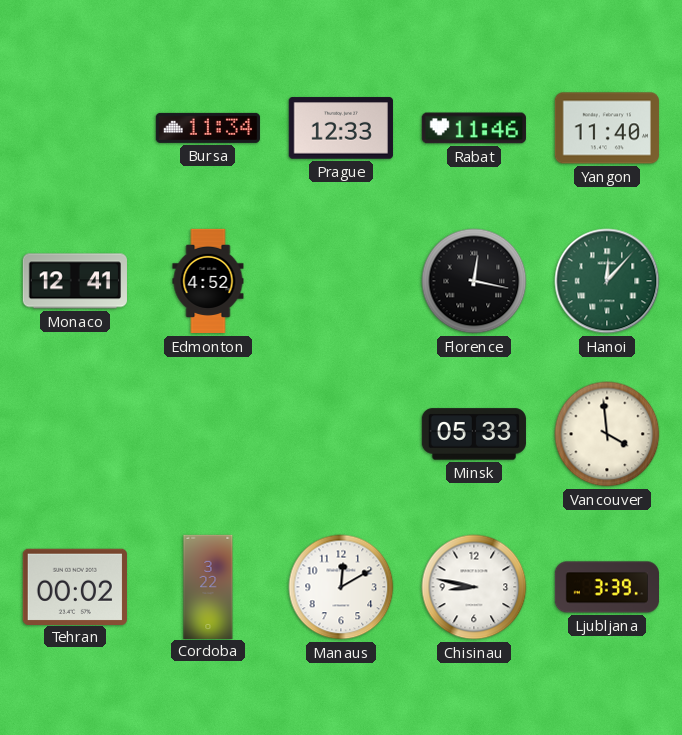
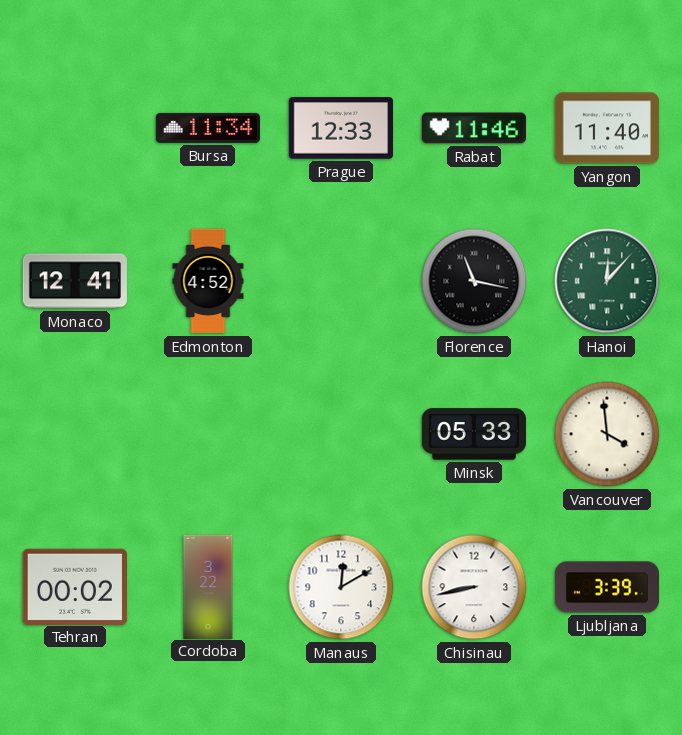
Florence: 12:17 -> 11:17 (474, 281)
Chisinau: 8:47 -> 8:43 (474, 587)
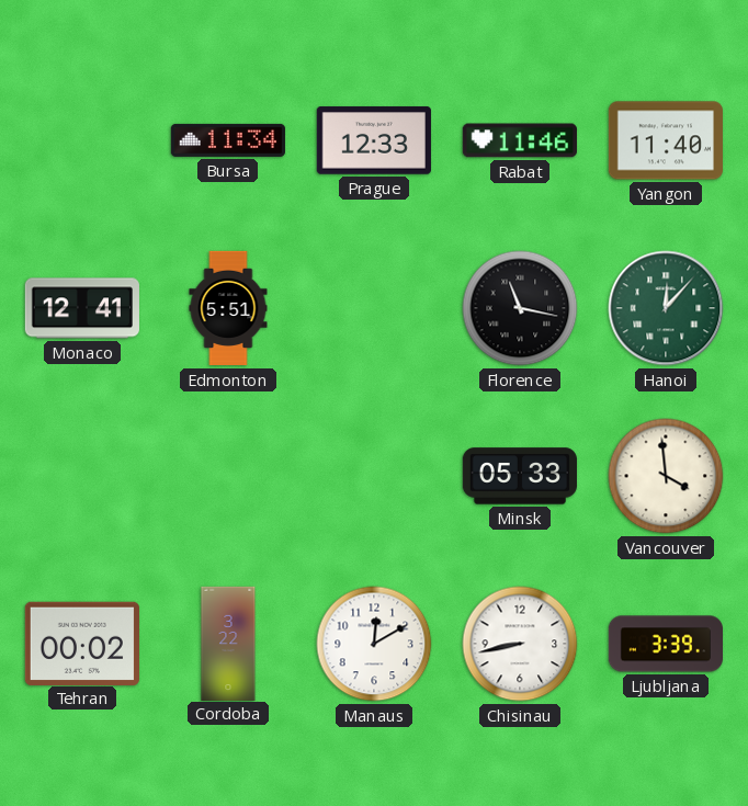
Edmonton: 4:52 -> 5:51 (228, 308)
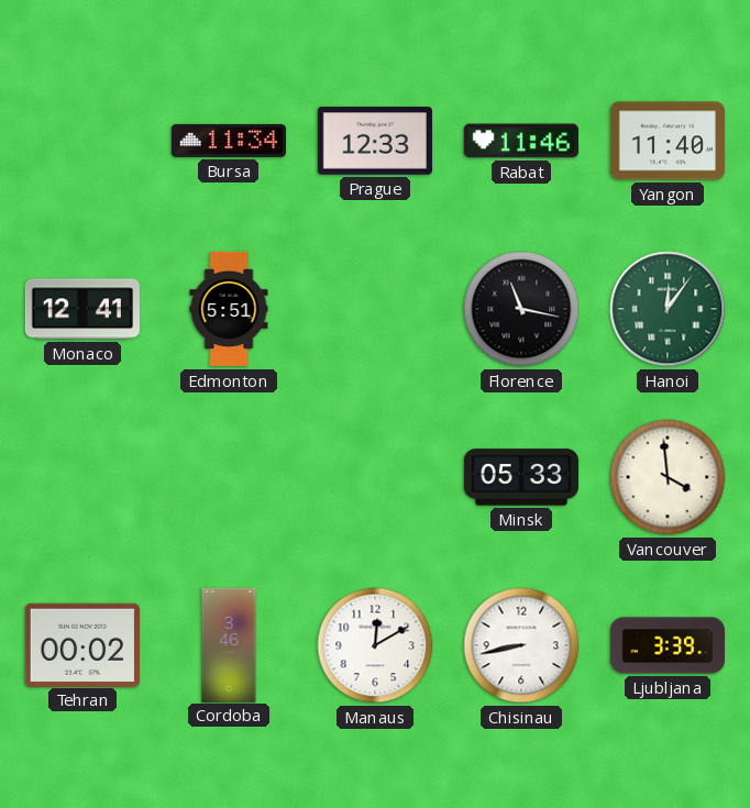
Hanoi: 12:07 -> 12:06 (668, 309)
Cordoba: 3:22 -> 3:46 (229, 644)
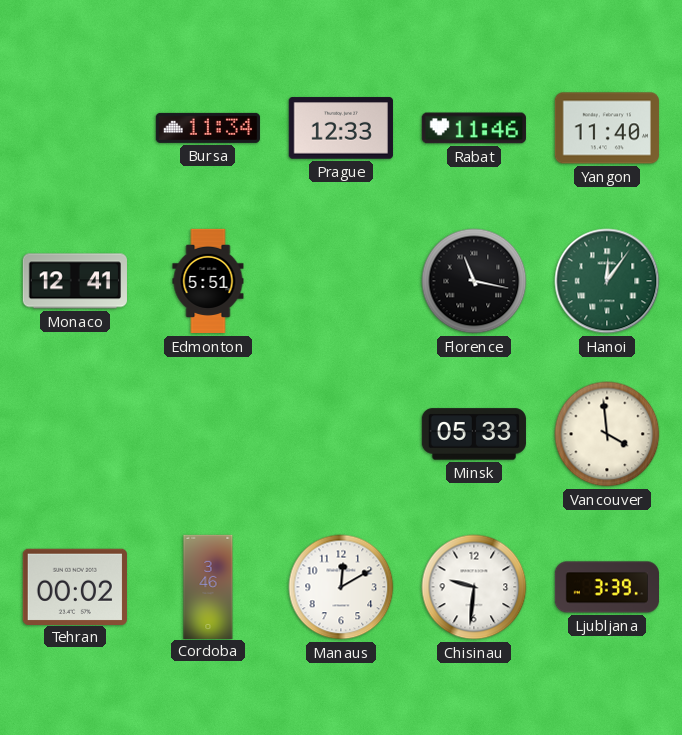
Chisinau: 8:43 -> 9:31 (474, 587)
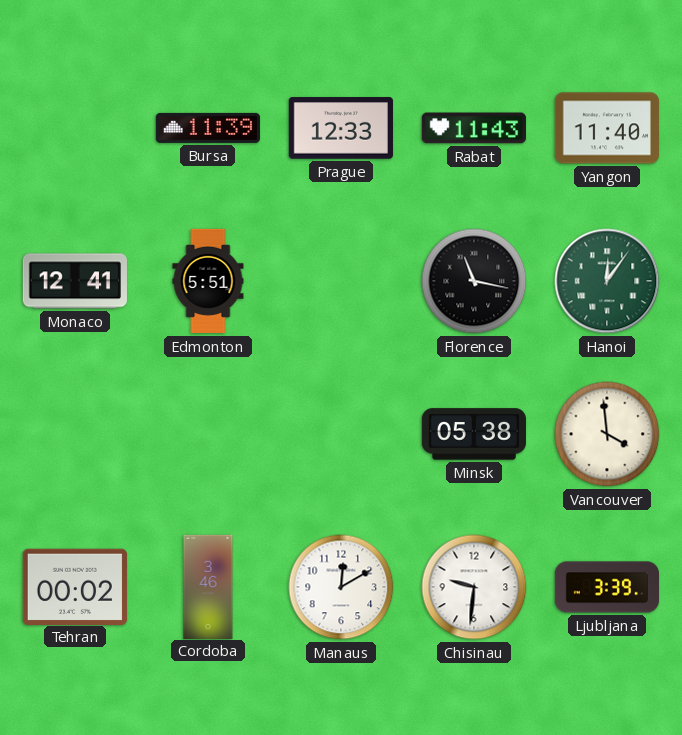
Bursa: 11:34 -> 11:39 (208, 128)
Rabat: 11:46 -> 11:43 (474, 128)
Minsk: 05:33 -> 05:38 (474, 434)
